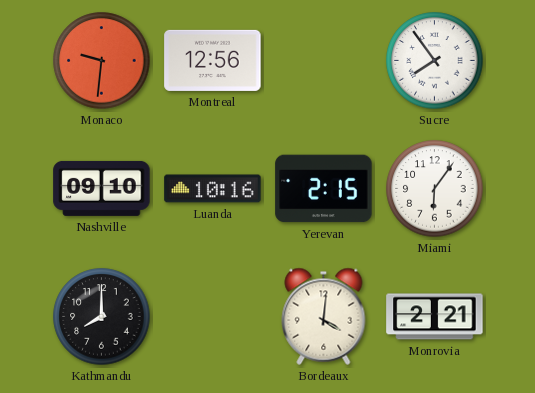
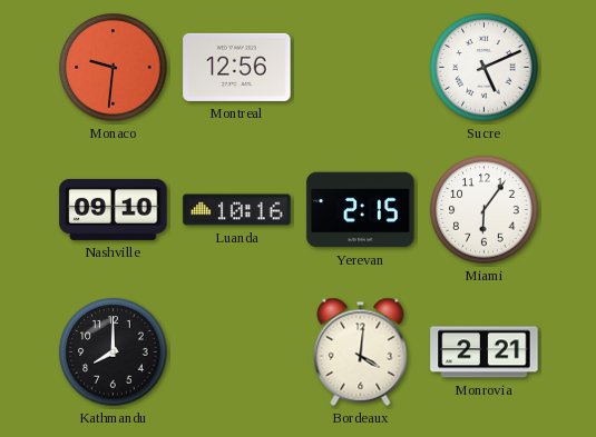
Sucre: 7:54 -> 5:11 (485, 68)
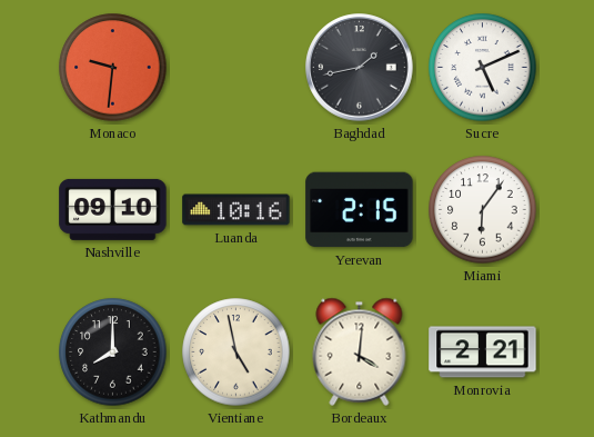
Montreal: 12:56 -> none (237, 67)
Baghdad: none -> 1:43 (360, 68)
Vientiane: none -> 4:58 (236, 352)
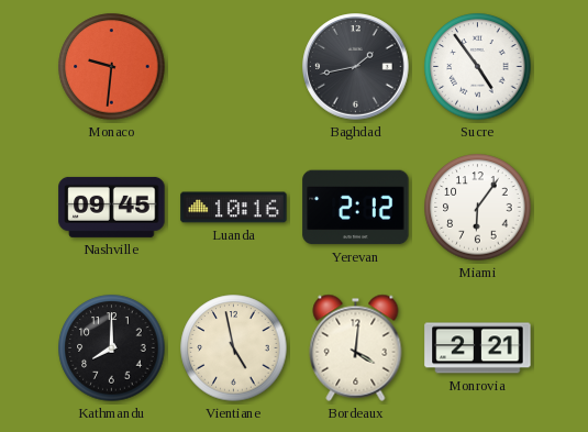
Sucre: 5:11 -> 4:54 (478, 67)
Nashville: 09:10 -> 09:45 (112, 207)
Yerevan: 2:15 -> 2:12 (356, 208)
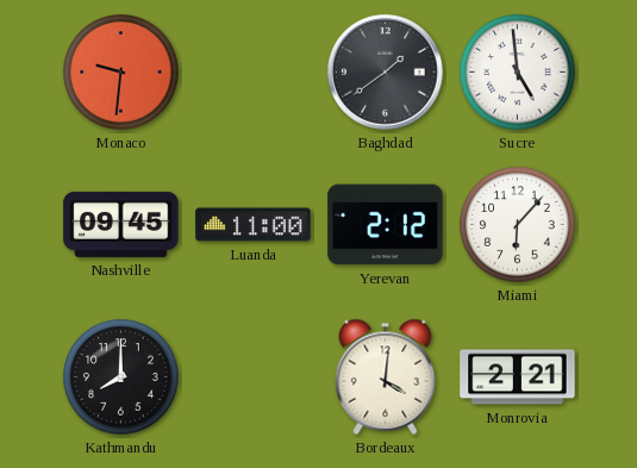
Baghdad: 1:43 -> 1:39 (386, 73)
Sucre: 4:54 -> 4:59 (518, 73)
Luanda: 10:16 -> 11:00 (254, 225)
Miami: 6:06 -> 6:07 (518, 225)
Vientiane: 4:58 -> none (234, 348)
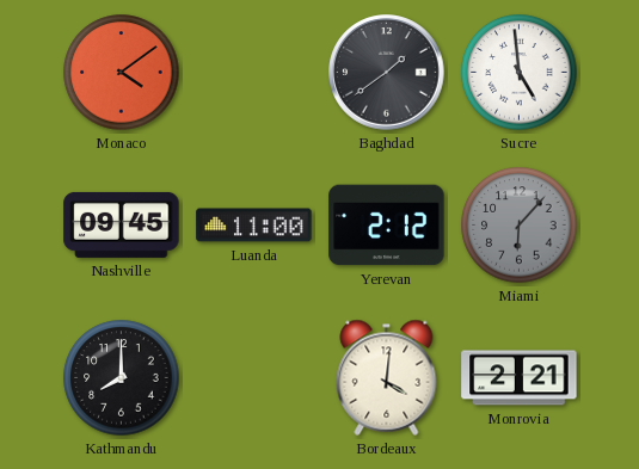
Monaco: 9:31 -> 4:09 (122, 73)
Miami dial: white -> grey (520, 226)
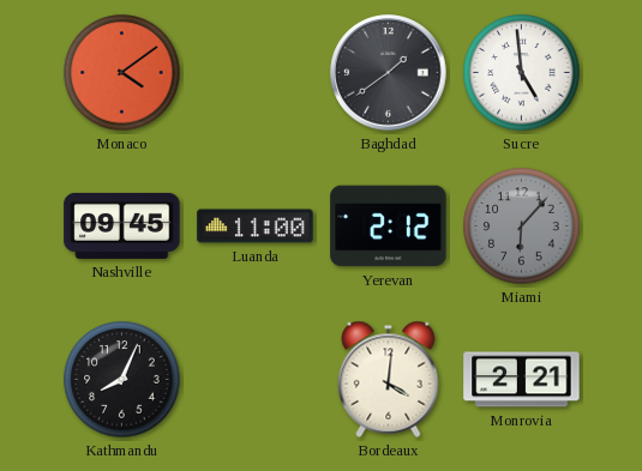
Kathmandu: 8:00 -> 8:04 (122, 380)
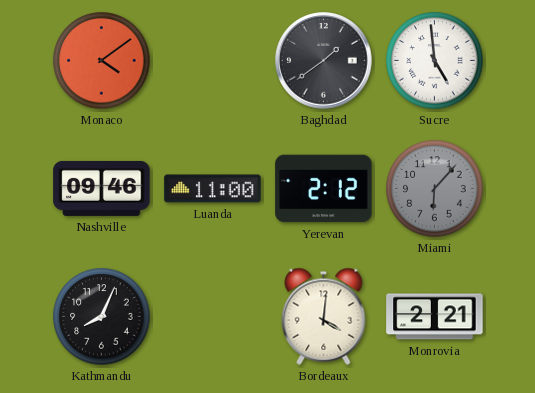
Nashville: 09:45 -> 09:46 (102, 188)
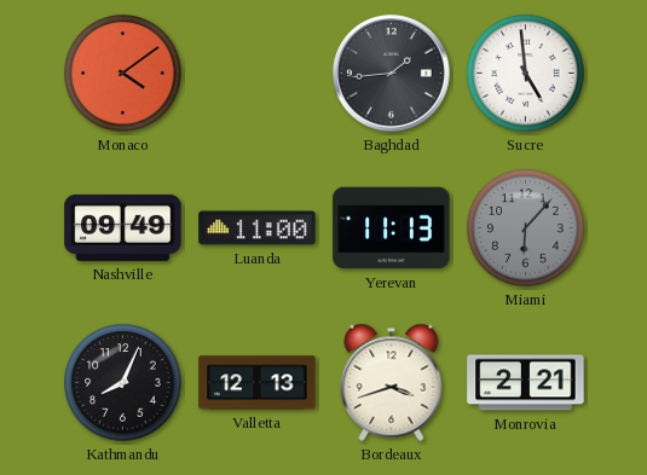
Baghdad: 1:39 -> 1:44 (392, 74)
Nashville: 09:46 -> 09:49 (123, 227)
Yerevan: 2:12 -> 11:13 (392, 228)
Valletta: none -> 12:13 (258, 383)
Bordeaux: 4:01 -> 3:42 (392, 382)
